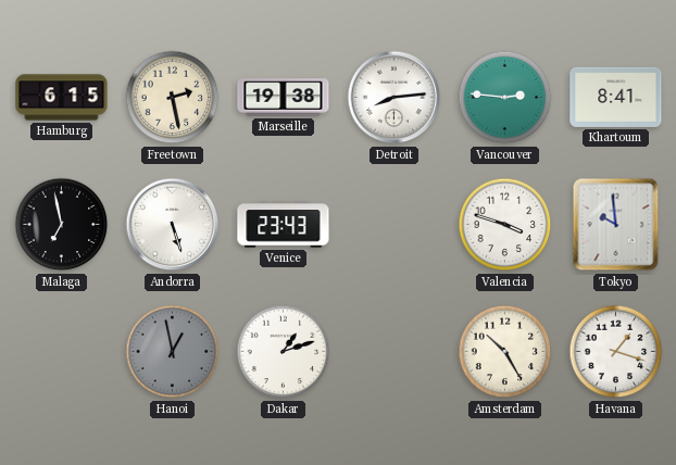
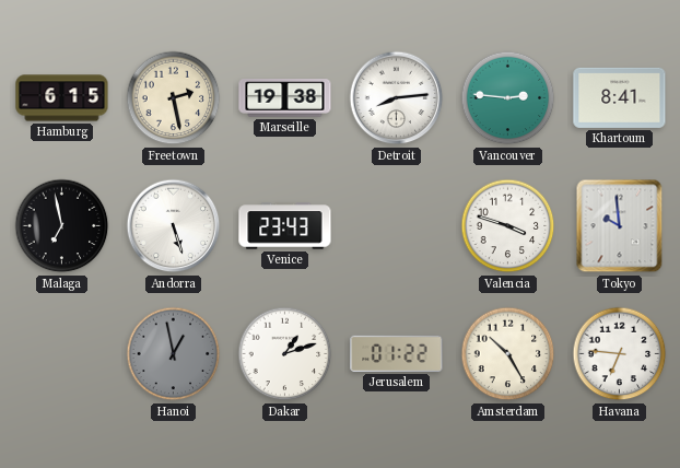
Jerusalem: none -> 01:22 (397, 353)
Havana: 1:18 -> 6:46 (620, 354)
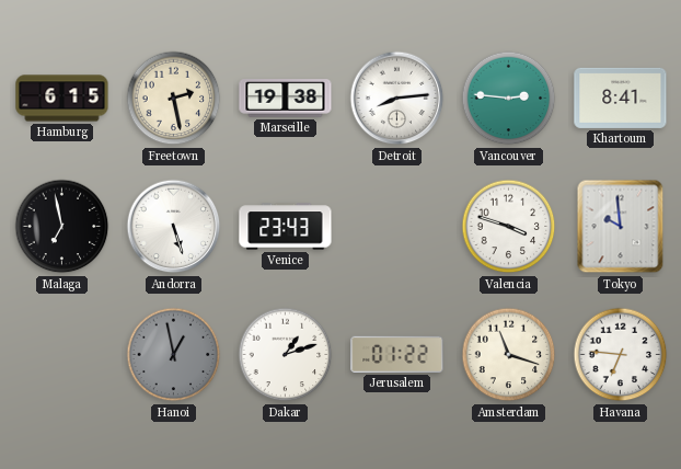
Amsterdam: 10:25 -> 11:18 (509, 355)
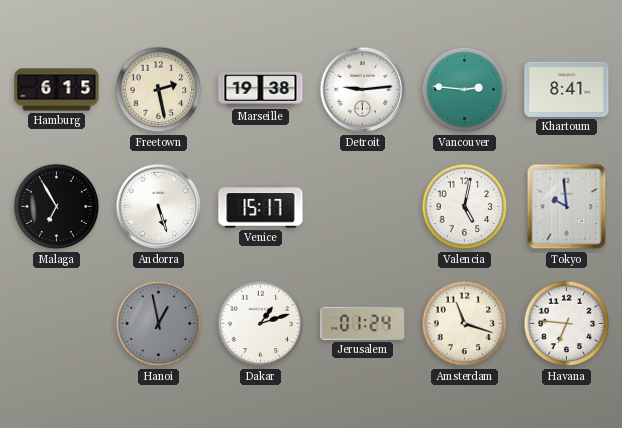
Detroit: 8:14 -> 9:14 (363, 90)
Malaga: 6:58 -> 6:55 (57, 207)
Venice: 23:43 -> 15:17 (261, 207)
Valencia: 3:48 -> 5:02 (465, 207)
Jerusalem: 01:22 -> 01:24 (363, 323)
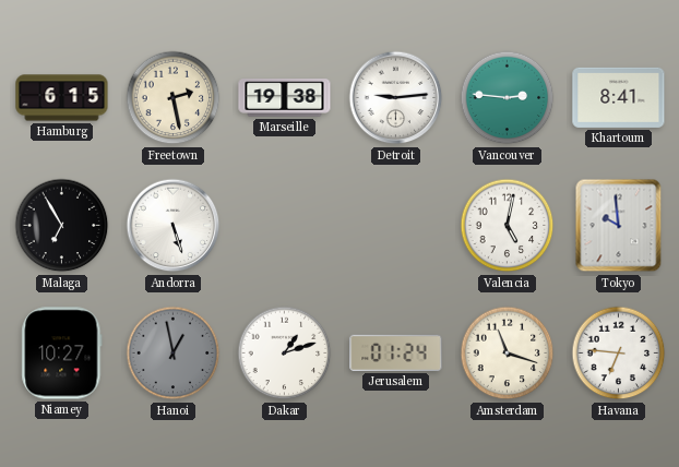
Venice: 15:17 -> none (261, 207)
Niamey: none -> 10:27 (62, 354)
